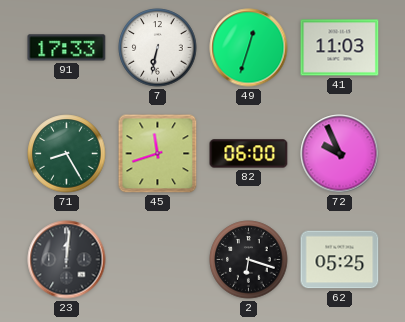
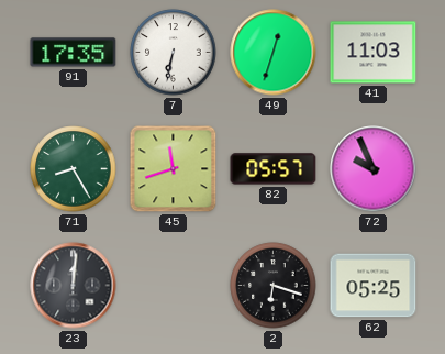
91: 17:33 -> 17:35 (74, 53)
82: 06:00 -> 05:57 (274, 169)
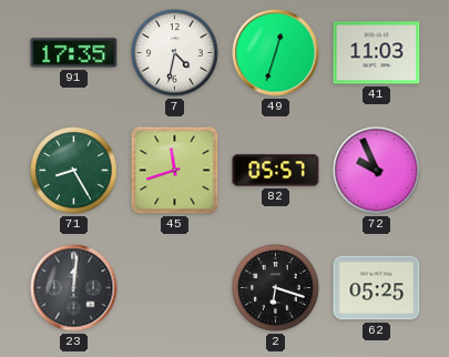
7: 6:32 -> 4:32 (175, 53)
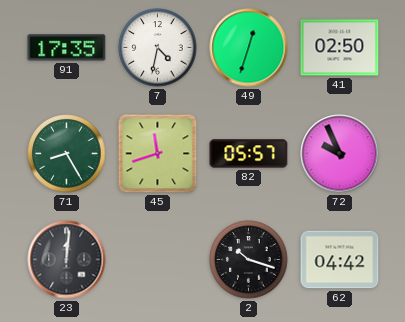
41: 11:03 -> 02:50 (340, 48)
2: 6:18 -> 10:18 (249, 260)
62: 05:25 -> 04:42 (340, 260)
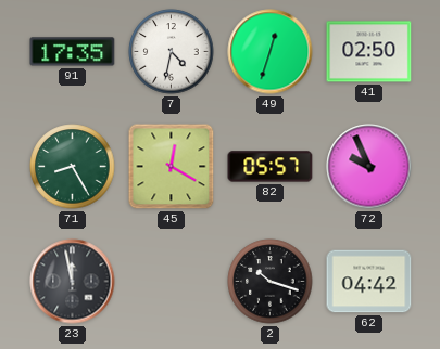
45: 11:42 -> 12:20 (172, 167)
23: 12:01 -> 11:58 (73, 282)
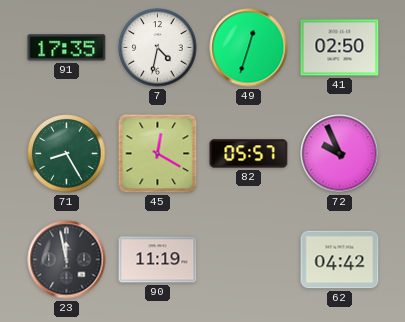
90: none -> 11:19 (158, 260)
2: 10:18 -> none (271, 282)
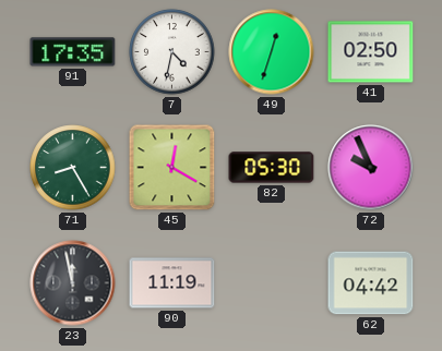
82: 05:57 -> 05:30 (272, 168)
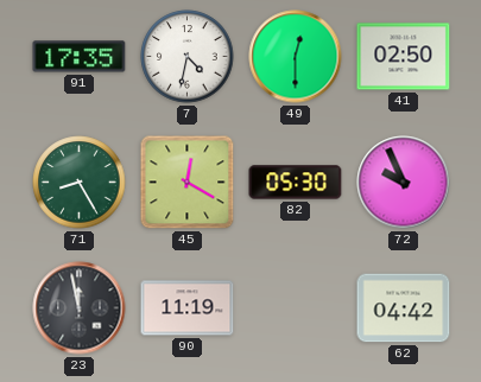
49: 12:33 -> 12:30 (296, 57)
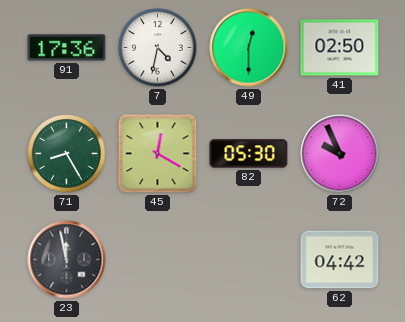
91: 17:35 -> 17:36 (67, 48)
90: 11:19 -> none (188, 308)
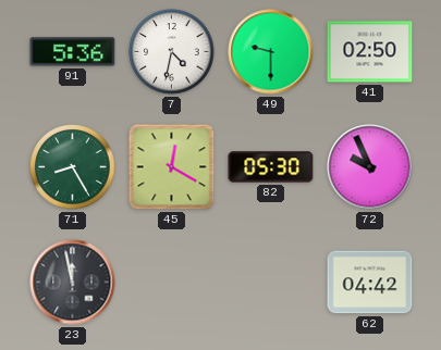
91: 17:36 -> 5:36 (73, 52)
49: 12:30 -> 9:30 (271, 52)
